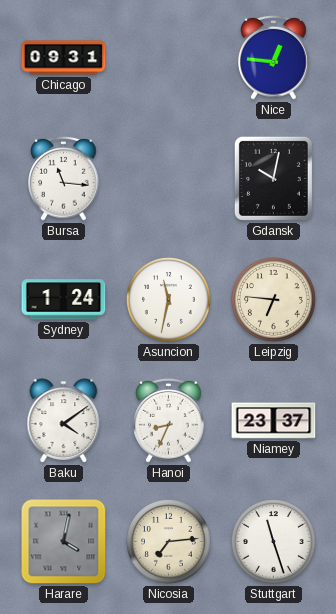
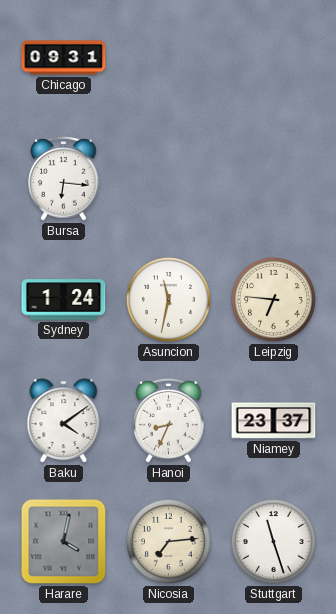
Nice: 12:46 -> none (274, 58)
Bursa: 11:16 -> 6:16 (64, 179)
Gdansk: 10:02 -> none (273, 178)
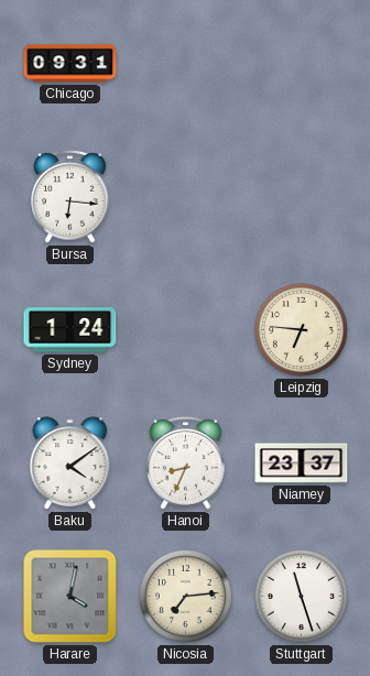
Asuncion: 11:32 -> none (169, 300)
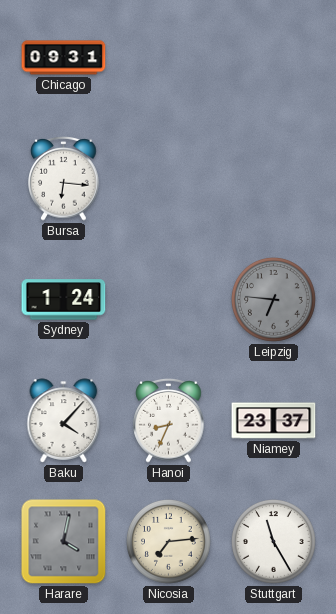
Leipzig dial: cream -> grey (274, 300)
Baku: 4:09 -> 4:07 (64, 421)
Stuttgart: 11:27 -> 11:25 (274, 542)
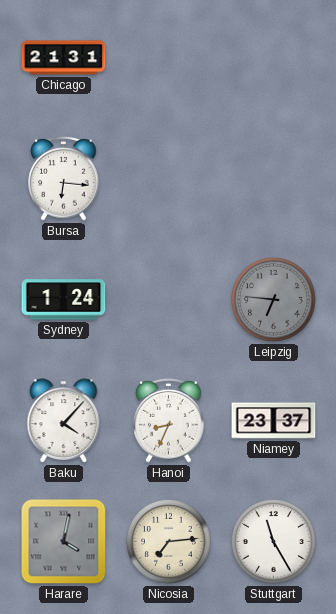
Chicago: 09:31 -> 21:31 (64, 58)
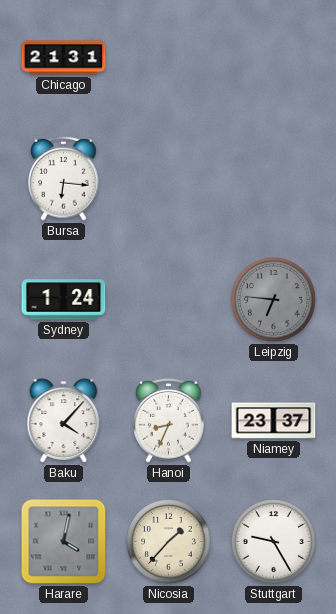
Nicosia: 7:14 -> 1:37 (169, 542)
Stuttgart: 11:25 -> 9:25 (274, 542)
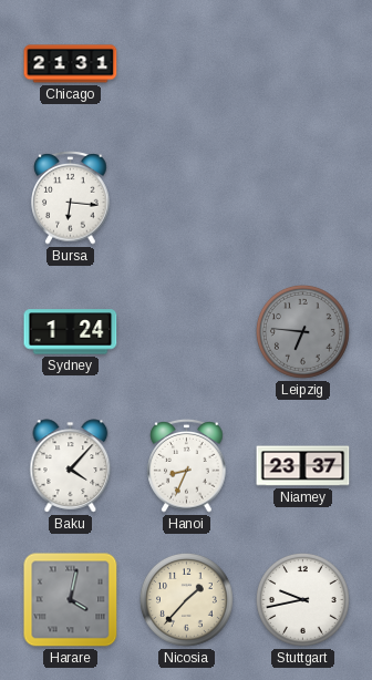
Stuttgart: 9:25 -> 9:43 (303, 600)
